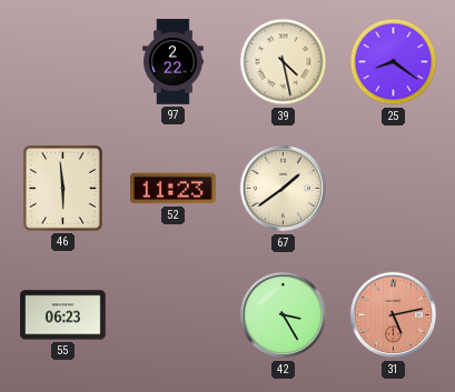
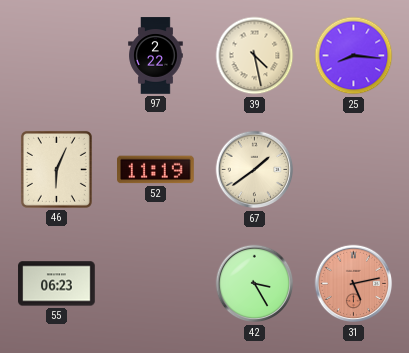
25: 8:21 -> 8:16 (354, 56)
46: 5:59 -> 6:04 (56, 169)
52: 11:23 -> 11:19 (156, 170)
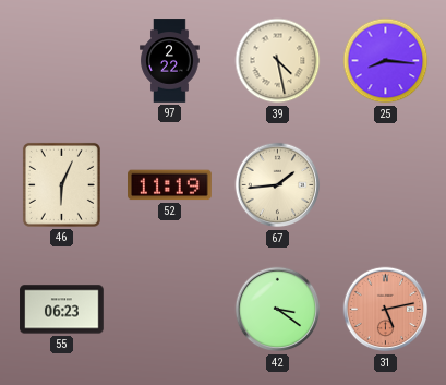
67: 1:39 -> 1:44 (278, 185)
42: 3:25 -> 3:21 (278, 310)
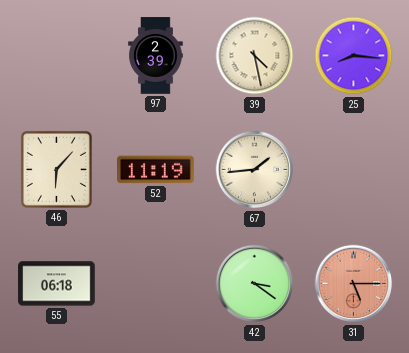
97: 2:22 -> 2:39 (156, 56)
46: 6:04 -> 6:07 (56, 169)
55: 06:23 -> 06:18 (57, 284)
31: 5:13 -> 5:15 (354, 284)
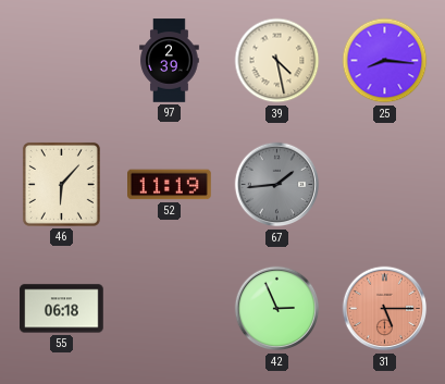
67 dial: cream -> grey (277, 185)
42: 3:21 -> 2:56 (277, 309)
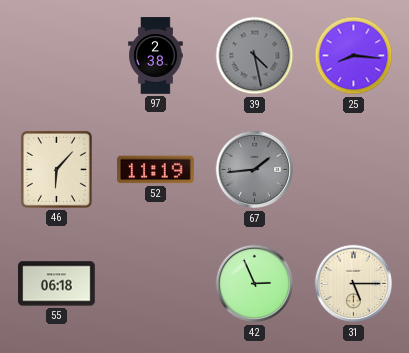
97: 2:39 -> 2:38 (156, 56)
39 dial: cream -> grey (255, 56)
31 dial: salmon -> cream (354, 284)
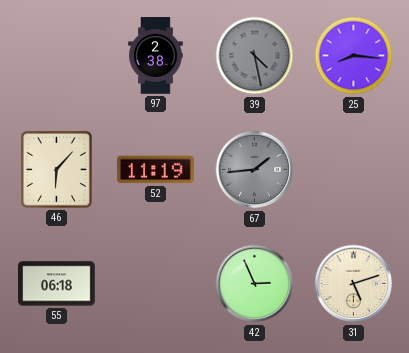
31: 5:15 -> 5:12 (354, 284)
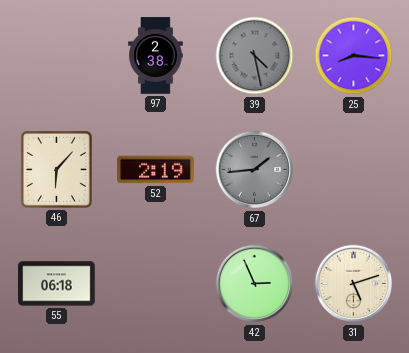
52: 11:19 -> 2:19 (156, 170)
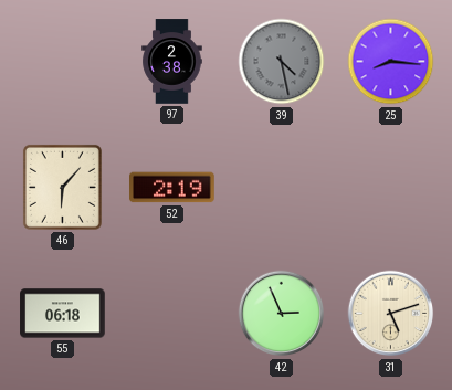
67: 1:44 -> none (255, 170)
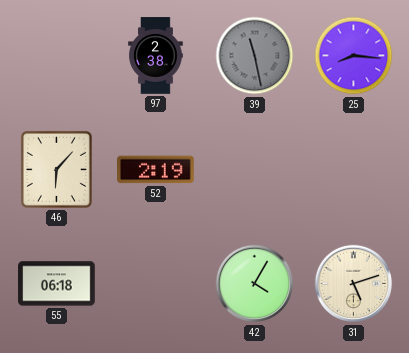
39: 4:28 -> 11:28 (255, 56)
42: 2:56 -> 4:05 (255, 284)
